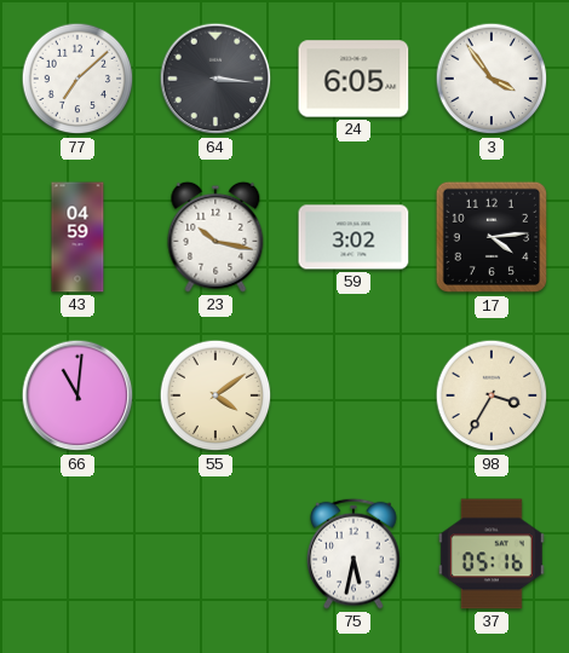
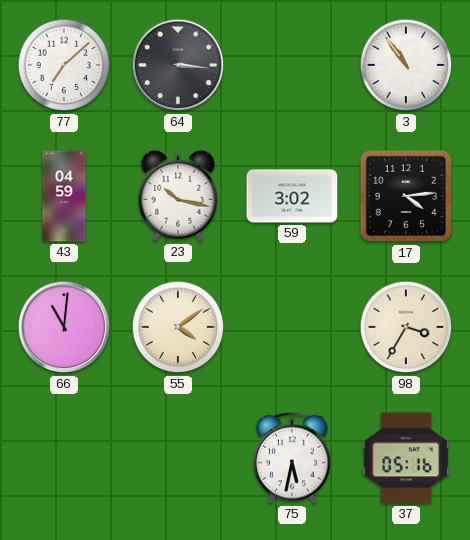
24: 6:05 -> none (354, 79)
3: 3:54 -> 10:54 (406, 65)
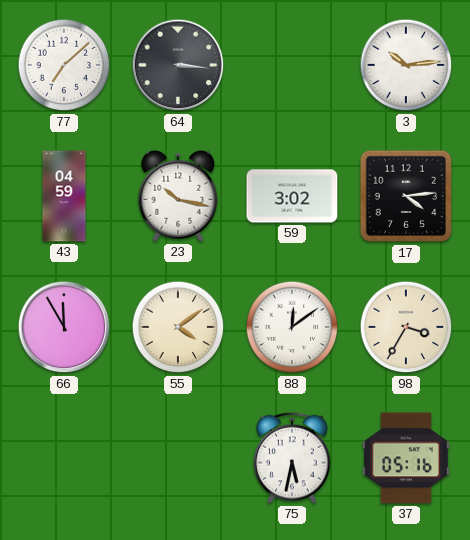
3: 10:54 -> 10:14 (406, 65)
66: 11:01 -> 11:55 (64, 327)
88: none -> 12:09 (292, 327)
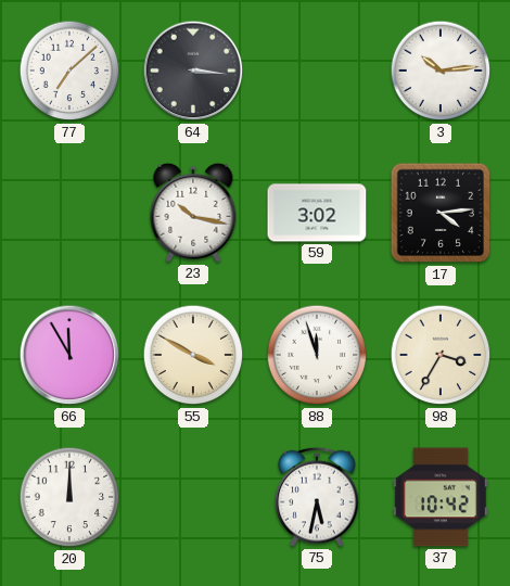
43: 04:59 -> none (64, 196)
55: 4:09 -> 3:50 (193, 355)
88: 12:09 -> 11:57 (317, 355)
20: none -> 12:00 (69, 497)
37: 05:16 -> 10:42 (441, 497)
